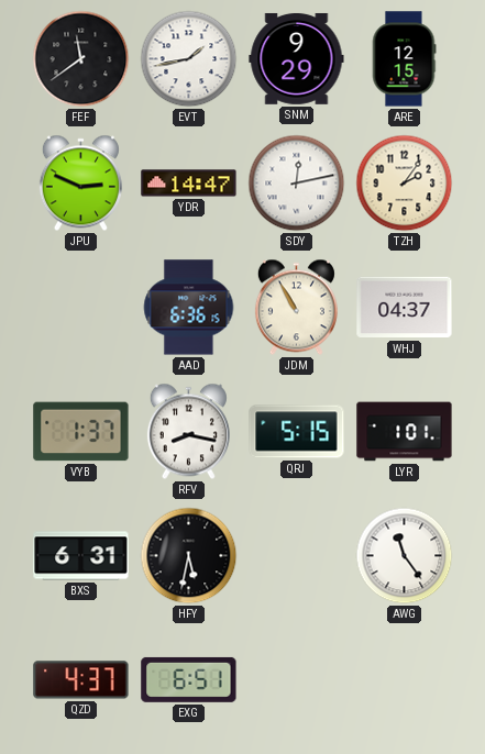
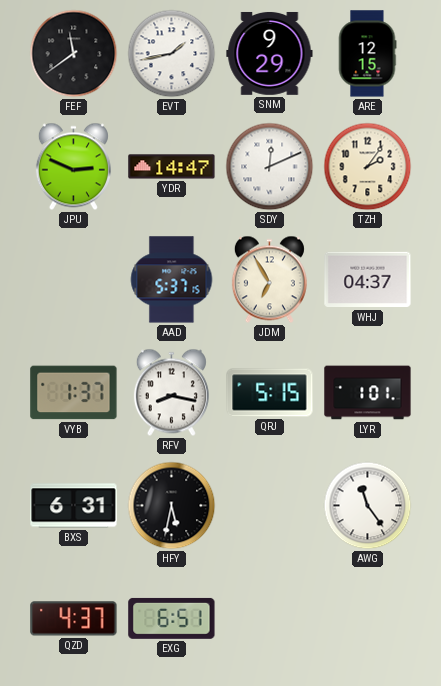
SDY: 12:13 -> 12:11 (270, 167)
AAD: 6:36 -> 5:37 (172, 280)
JDM: 10:55 -> 6:55 (269, 280)
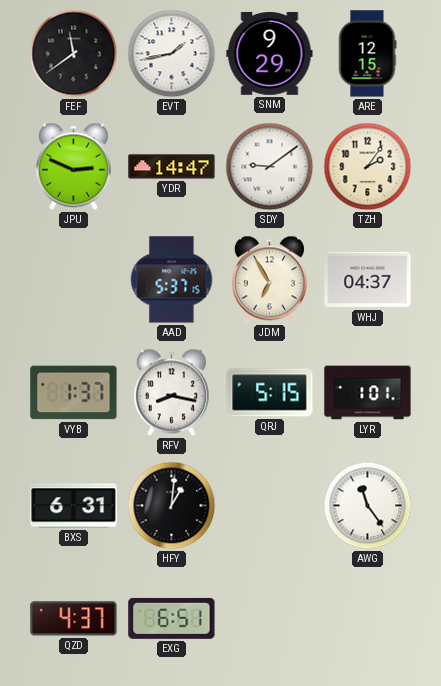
SDY: 12:11 -> 9:09 (270, 167)
HFY: 5:32 -> 1:01 (172, 506)
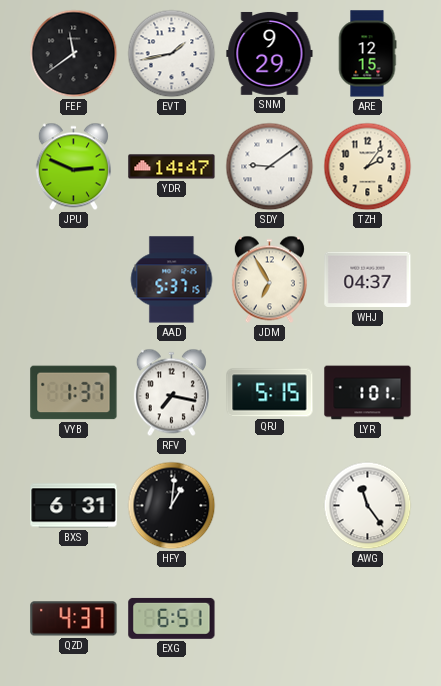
RFV: 8:17 -> 7:17 (171, 393)
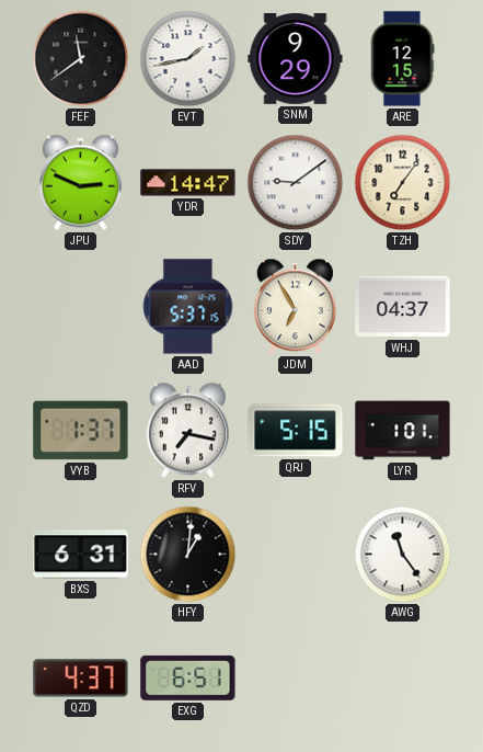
TZH: 2:06 -> 7:06 (403, 183)
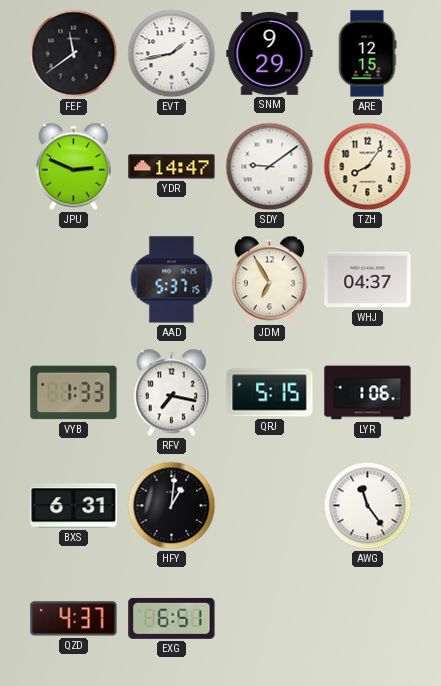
TZH: 7:06 -> 8:06 (368, 167)
VYB: 1:37 -> 1:33 (74, 393)
LYR: 1:01 -> 1:06 (368, 393)
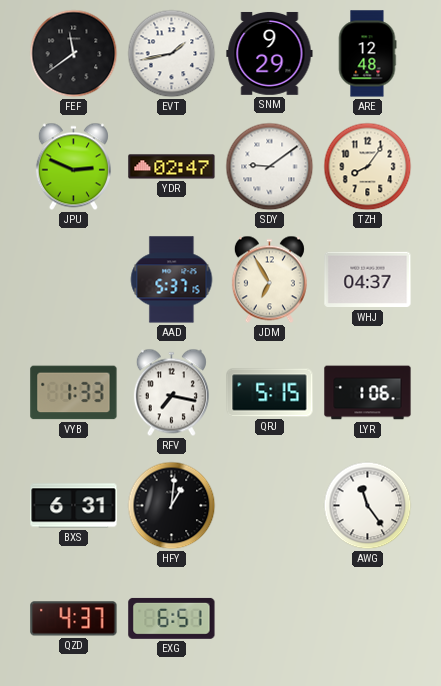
ARE: 12:15 -> 12:48 (367, 54)
YDR: 14:47 -> 02:47 (172, 167)
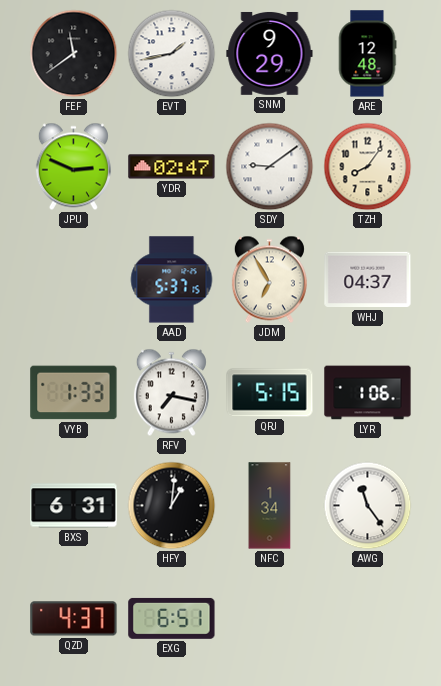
NFC: none -> 1:34 (270, 506)
